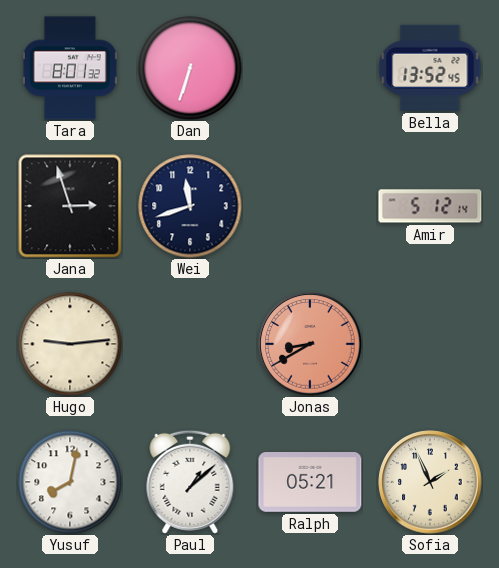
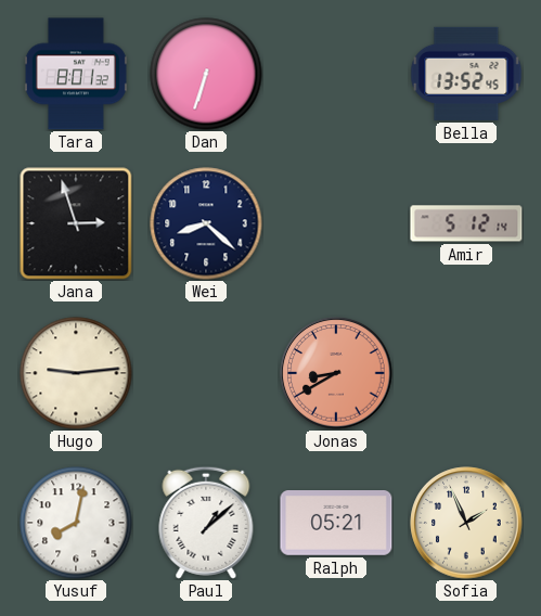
Wei: 11:42 -> 8:22 (206, 223)
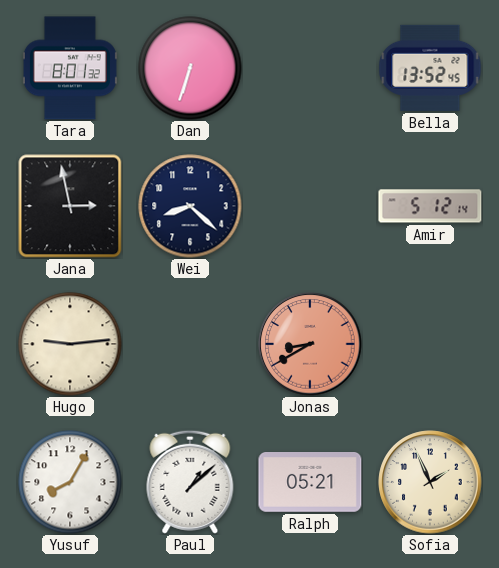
Jana: 2:57 -> 2:58 (70, 206)
Yusuf: 8:02 -> 8:05 (70, 482)
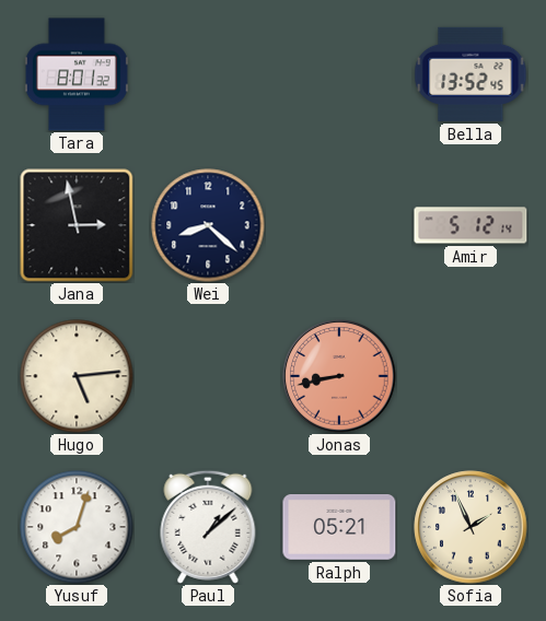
Dan: 6:33 -> none (190, 68)
Hugo: 9:14 -> 5:14 (77, 376)
Jonas: 8:40 -> 8:43 (339, 376)
Yusuf: 8:05 -> 8:03 (77, 527)
